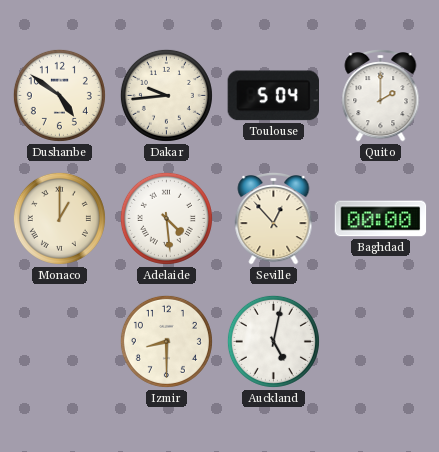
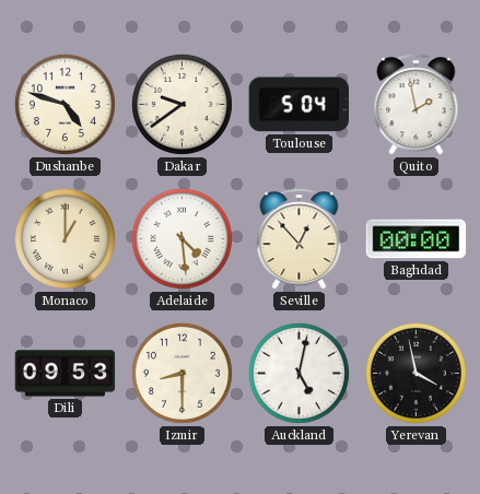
Dushanbe: 4:51 -> 4:48 (65, 104)
Dakar: 9:44 -> 9:39 (182, 104)
Quito: 2:00 -> 1:58 (417, 105)
Dili: none -> 09:53 (66, 374)
Yerevan: none -> 3:58 (415, 373)
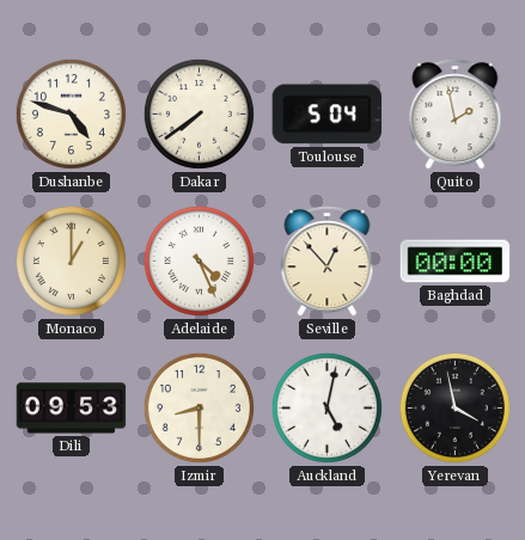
Dakar: 9:39 -> 7:39 (199, 113)
Adelaide: 4:29 -> 4:26 (199, 260)
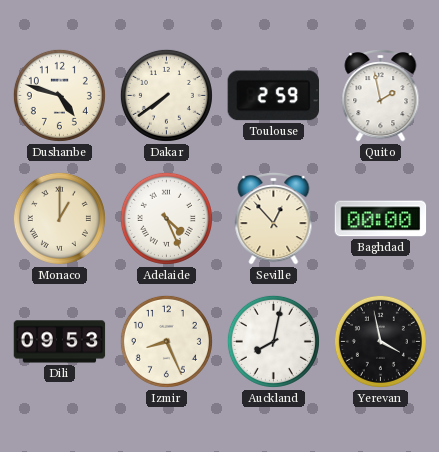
Toulouse: 5:04 -> 2:59 (273, 96)
Izmir: 8:30 -> 8:26 (166, 341)
Auckland: 5:02 -> 8:02 (273, 341)
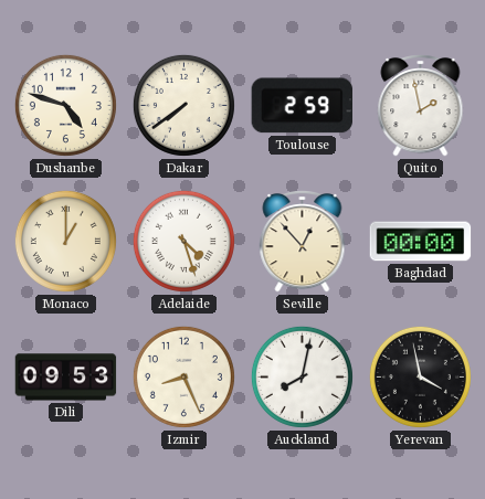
Adelaide: 4:26 -> 4:27 (183, 241)
